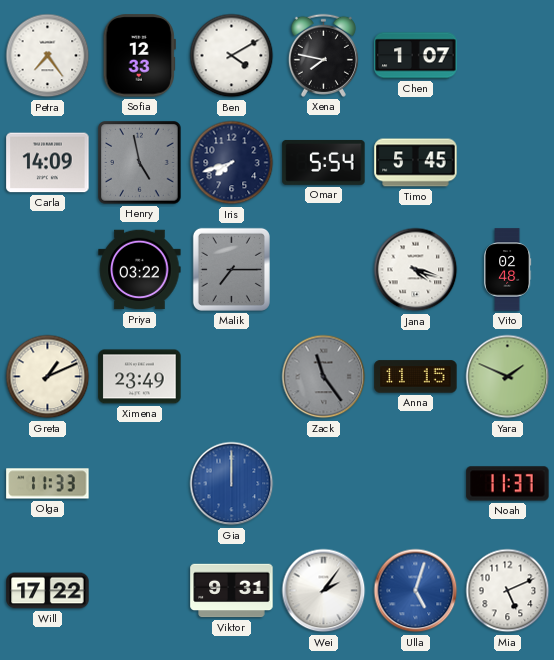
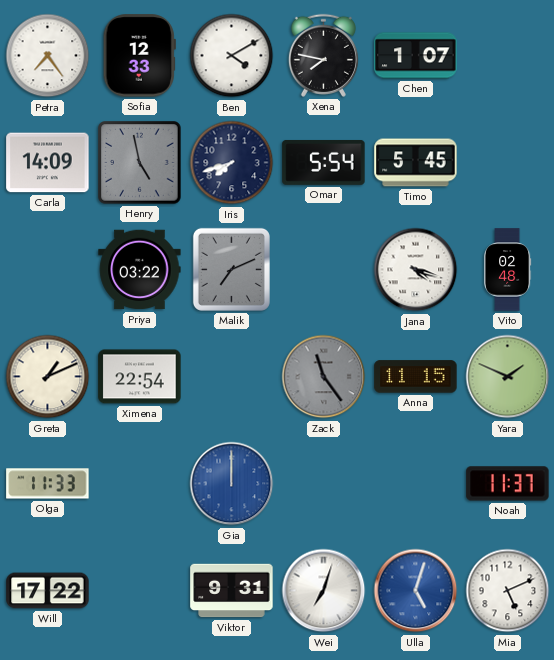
Malik: 7:15 -> 7:11 (231, 269)
Ximena: 23:49 -> 22:54 (140, 377)
Wei: 2:06 -> 7:03 (324, 591)
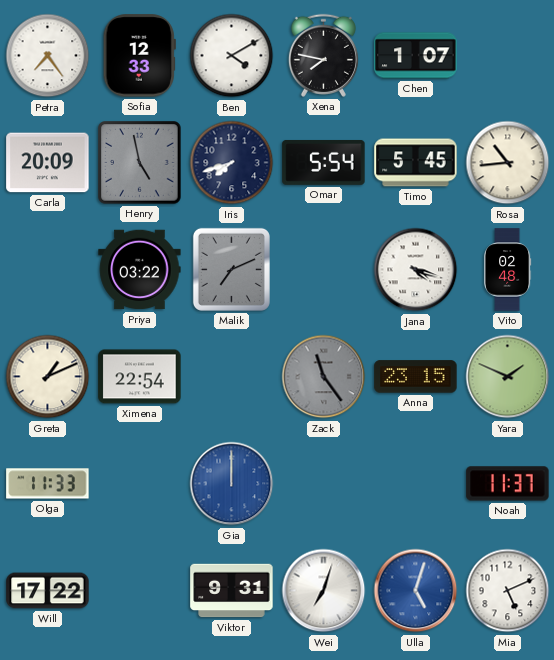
Carla: 14:09 -> 20:09 (48, 163)
Rosa: none -> 10:44 (508, 163)
Anna: 11:15 -> 23:15 (416, 377)
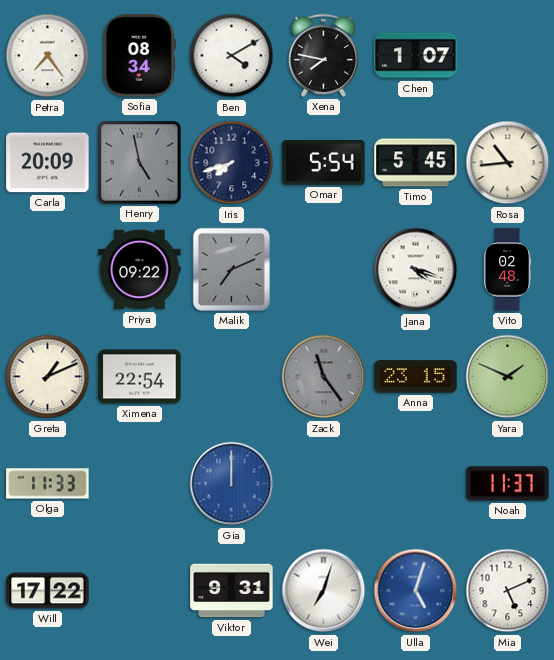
Sofia: 12:33 -> 08:34 (139, 56)
Priya: 03:22 -> 09:22 (140, 270)
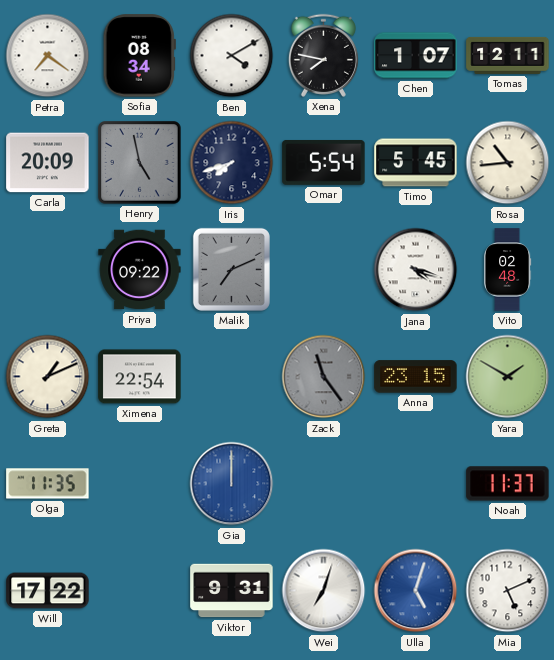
Petra: 7:24 -> 7:21 (48, 56)
Tomas: none -> 12:11 (508, 55)
Yara: 1:49 -> 1:50 (508, 377)
Olga: 11:33 -> 11:35 (48, 484)
